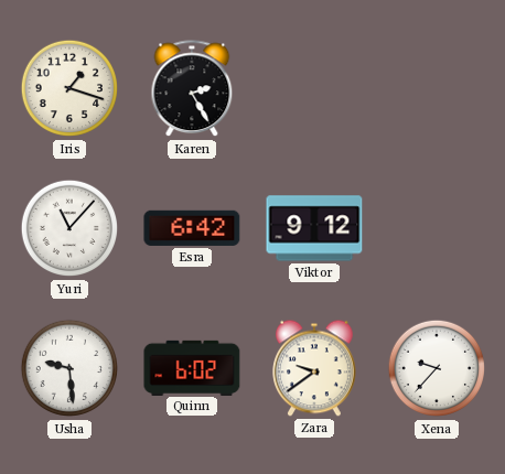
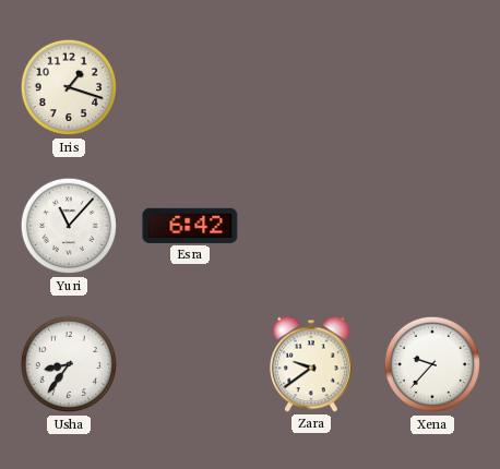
Karen: 2:25 -> none (192, 89)
Viktor: 9:12 -> none (314, 228)
Usha: 9:29 -> 8:36 (69, 364)
Quinn: 6:02 -> none (192, 367)
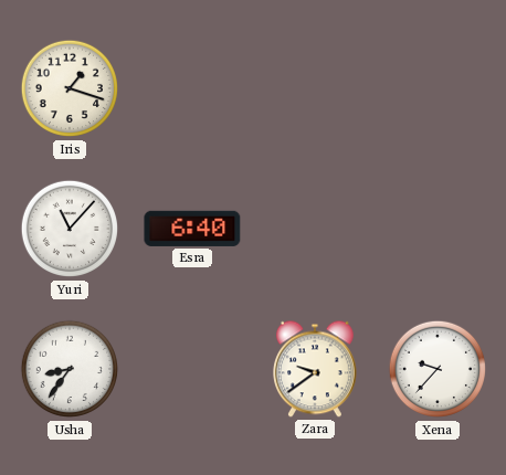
Esra: 6:42 -> 6:40 (192, 229)
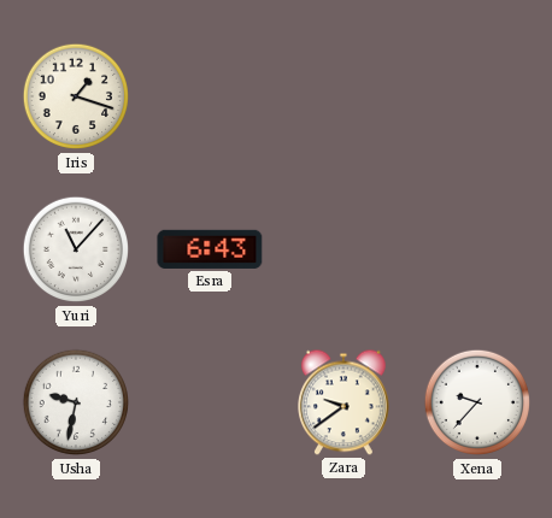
Esra: 6:40 -> 6:43 (210, 249)
Usha: 8:36 -> 9:32 (76, 402)
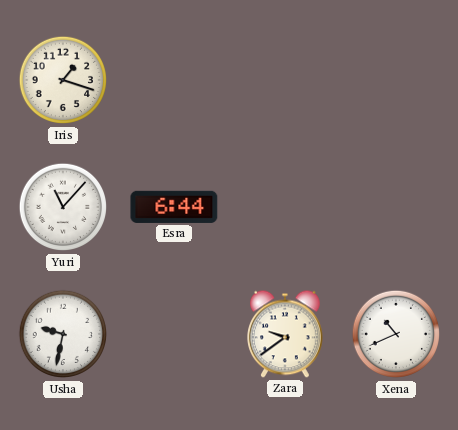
Esra: 6:43 -> 6:44 (174, 207)
Xena: 9:37 -> 10:41 (396, 334)
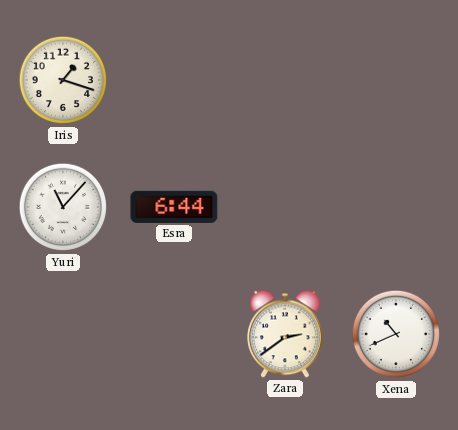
Usha: 9:32 -> none (63, 334)
Zara: 9:39 -> 2:39 (286, 334)
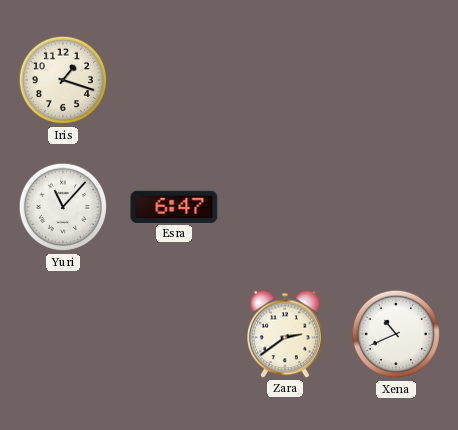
Esra: 6:44 -> 6:47 (174, 207)
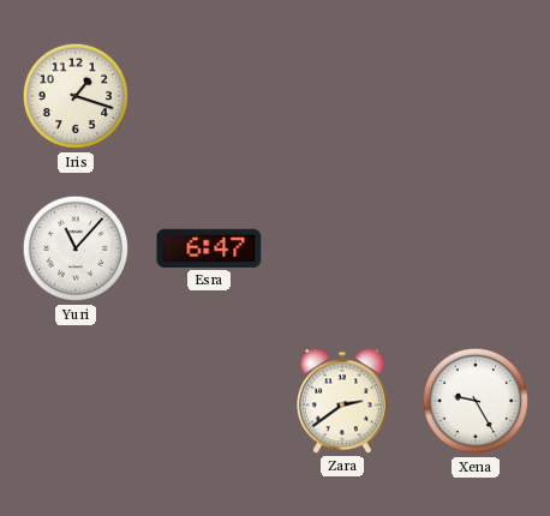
Xena: 10:41 -> 9:25 (476, 401)
